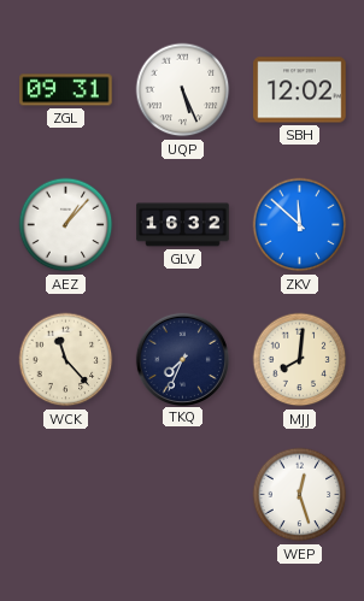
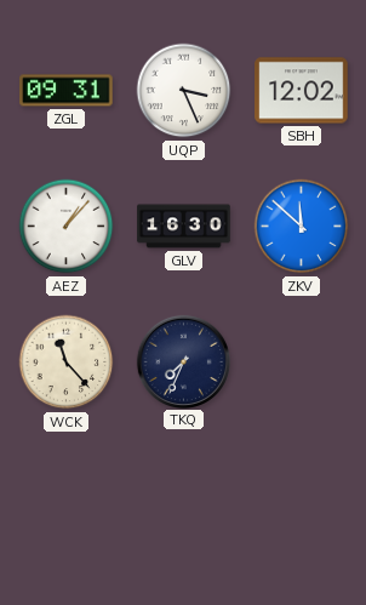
UQP: 5:26 -> 3:26 (184, 91)
GLV: 16:32 -> 16:30 (184, 227)
MJJ: 8:01 -> none (300, 360)
WEP: 12:27 -> none (300, 495)
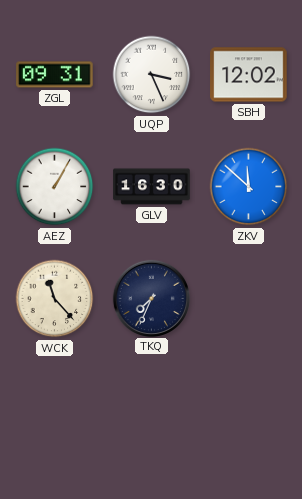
AEZ: 1:07 -> 1:05 (55, 187)
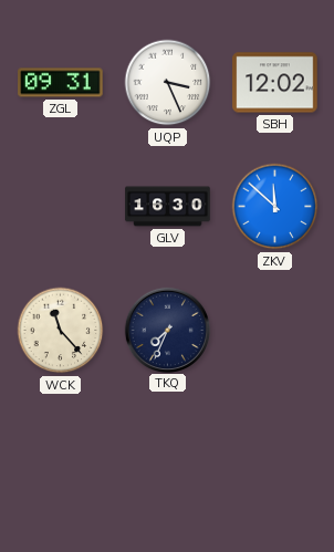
AEZ: 1:05 -> none (55, 187)
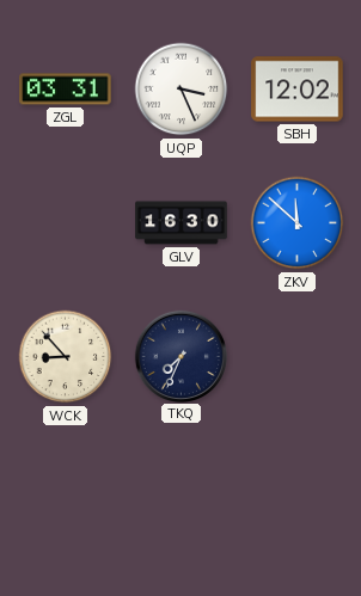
ZGL: 09:31 -> 03:31 (66, 90)
WCK: 11:23 -> 8:53 (66, 357)
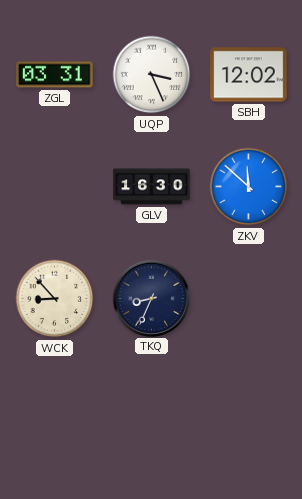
TKQ: 7:34 -> 8:34 (151, 298)
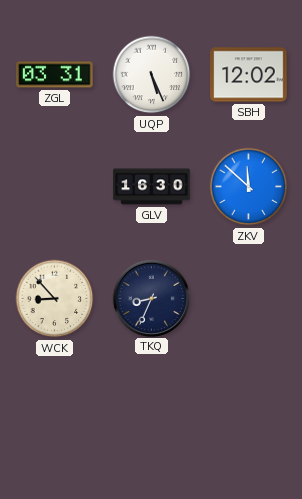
UQP: 3:26 -> 5:26 (152, 75)
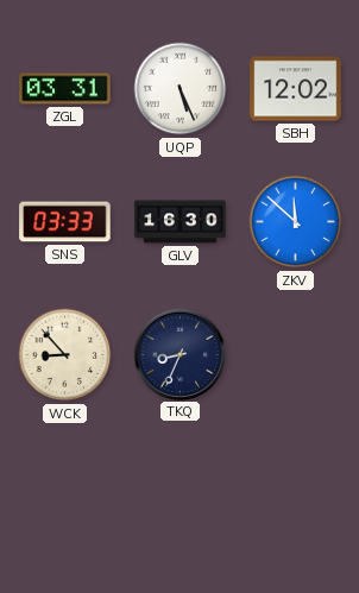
SNS: none -> 03:33 (65, 222)
